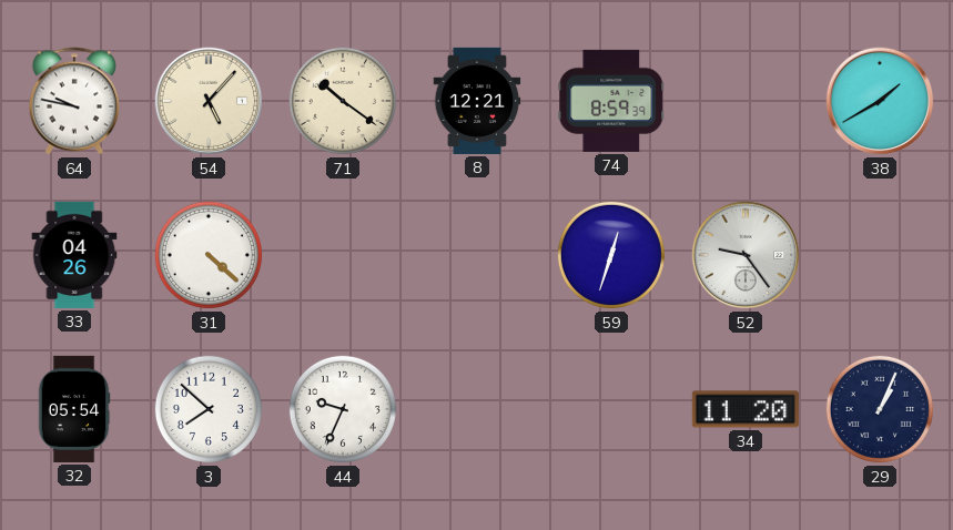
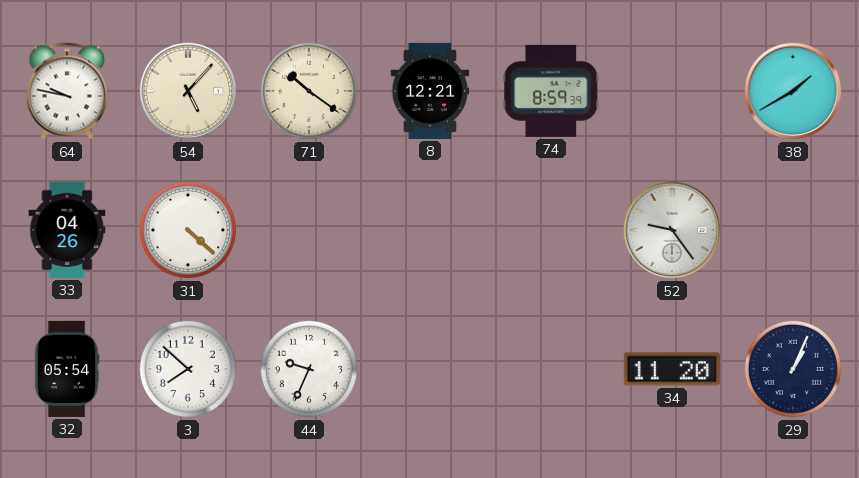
59: 12:33 -> none (611, 255)
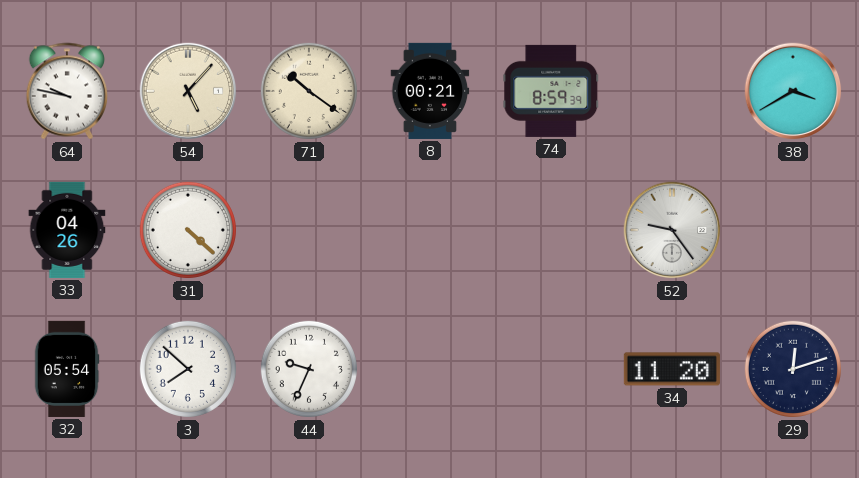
8: 12:21 -> 00:21 (430, 91)
38: 1:40 -> 3:40 (793, 91)
29: 1:04 -> 12:12 (793, 369)
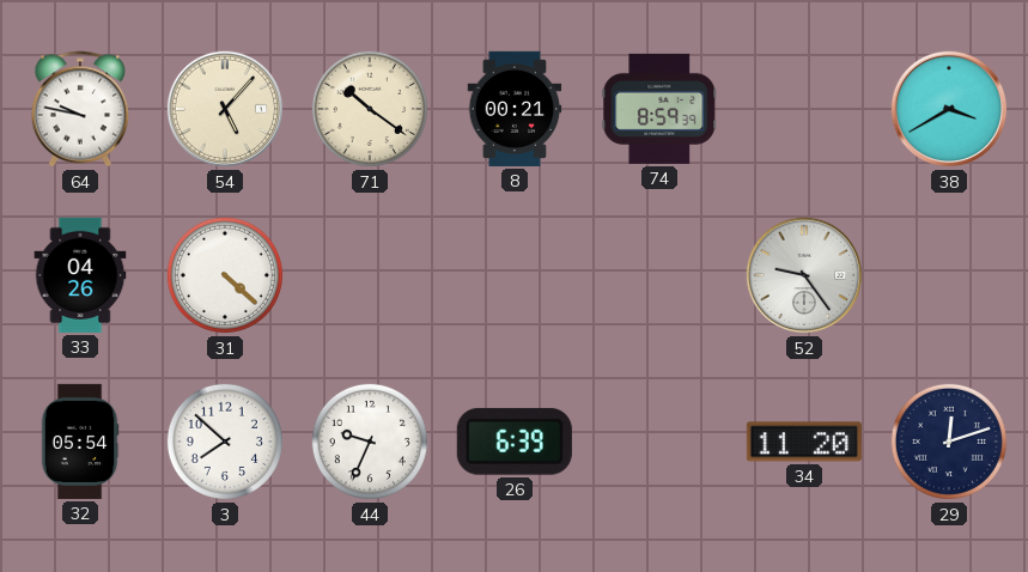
26: none -> 6:39 (515, 442)
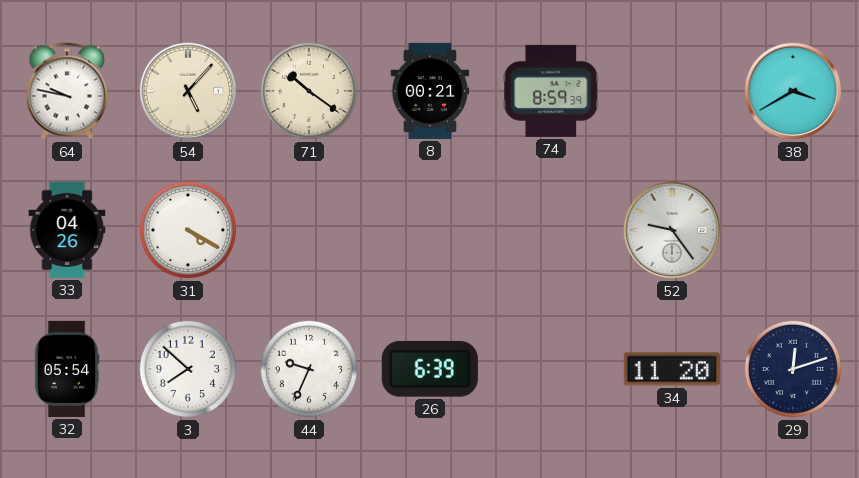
31: 4:22 -> 4:20 (188, 230)
